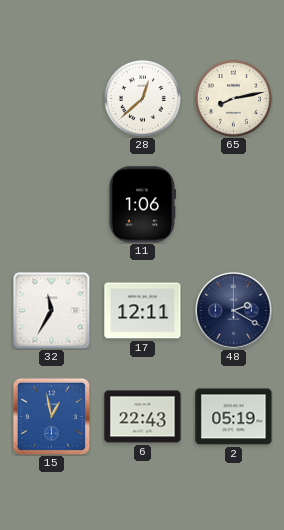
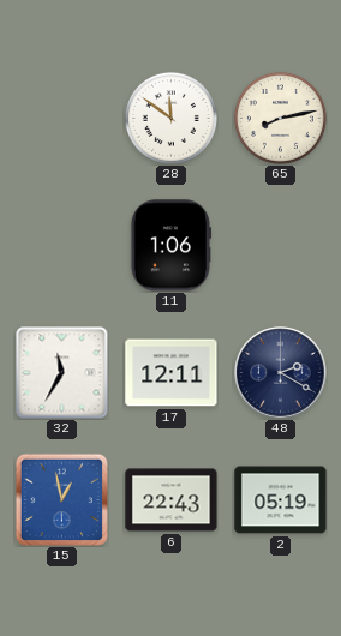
28: 12:38 -> 11:51 (170, 118)
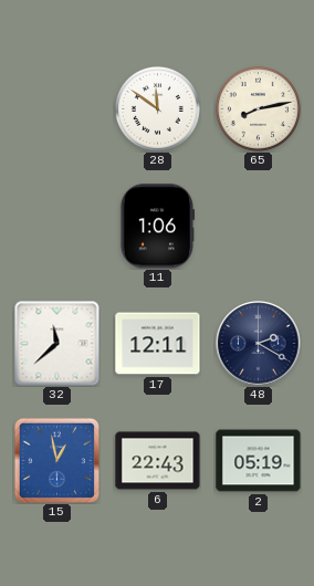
32: 11:35 -> 11:38 (57, 344)
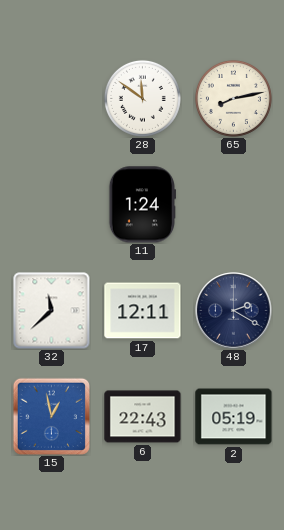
11: 1:06 -> 1:24 (142, 205)
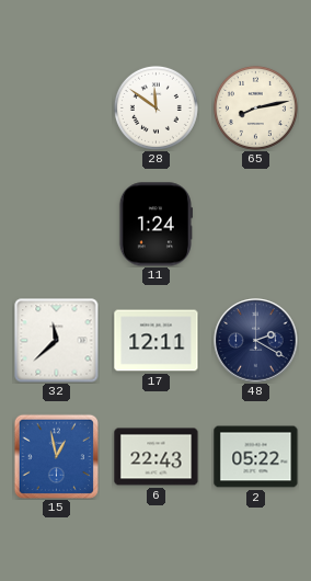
2: 05:19 -> 05:22 (256, 457)
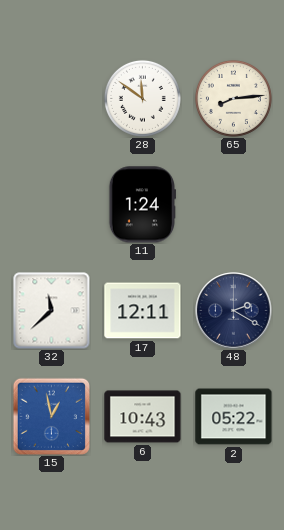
65: 8:13 -> 8:14 (233, 98)
6: 22:43 -> 10:43 (143, 417)
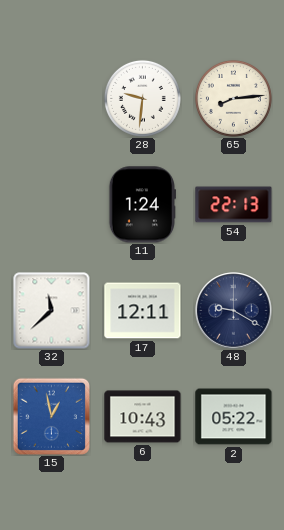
28: 11:51 -> 9:31 (142, 98)
54: none -> 22:13 (234, 205)
48: 2:20 -> 9:20 (234, 311)
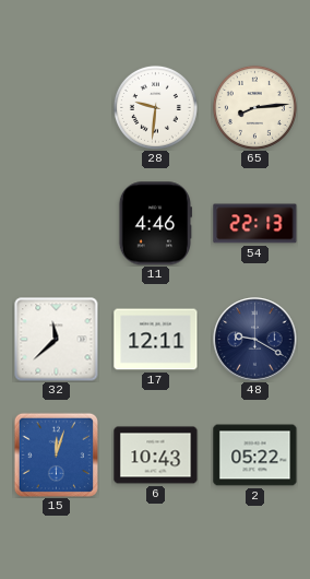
11: 1:24 -> 4:46 (155, 224)
15: 12:58 -> 12:03 (56, 454)
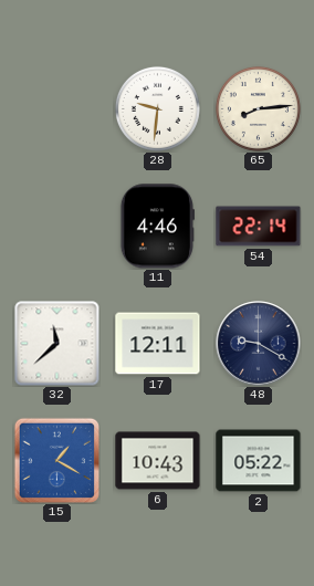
54: 22:13 -> 22:14 (259, 227)
15: 12:03 -> 1:20 (56, 460)
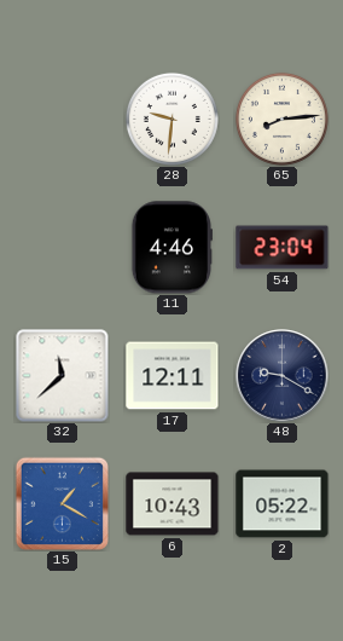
54: 22:14 -> 23:04 (283, 248)
